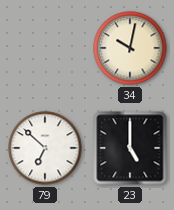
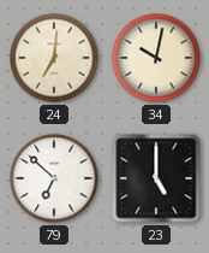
24: none -> 7:01 (54, 58)
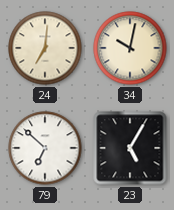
23: 5:00 -> 5:05 (130, 148)
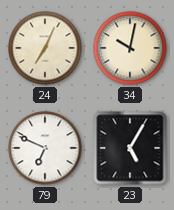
24: 7:01 -> 7:04 (45, 48)
79: 6:52 -> 6:49 (45, 148)
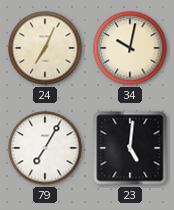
79: 6:49 -> 7:05 (45, 148)
23: 5:05 -> 5:01 (130, 148)
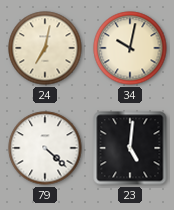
24: 7:04 -> 7:02 (45, 48)
79: 7:05 -> 4:22 (45, 148)
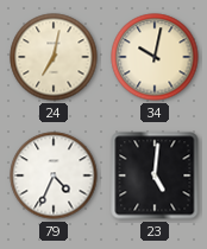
79: 4:22 -> 4:34 (54, 175)
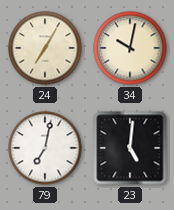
24: 7:02 -> 7:05 (45, 48)
79: 4:34 -> 7:02 (45, 148)
